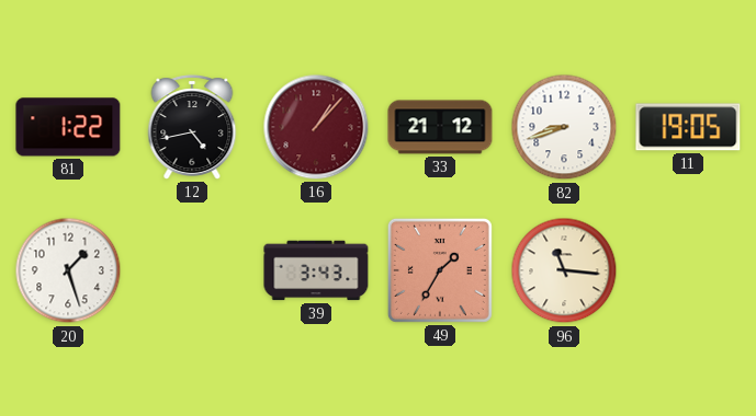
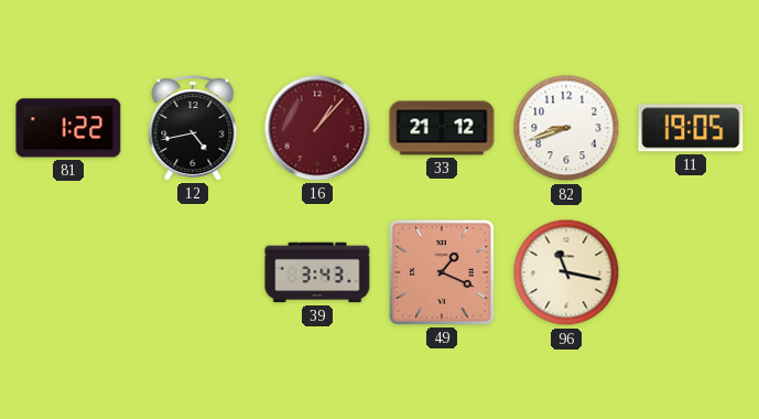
20: 1:27 -> none (68, 270)
49: 1:35 -> 1:19 (442, 272)
96: 11:16 -> 11:17 (566, 272)
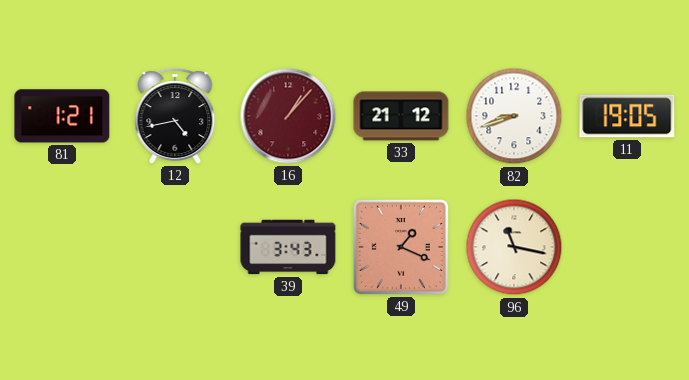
81: 1:22 -> 1:21 (62, 116)
